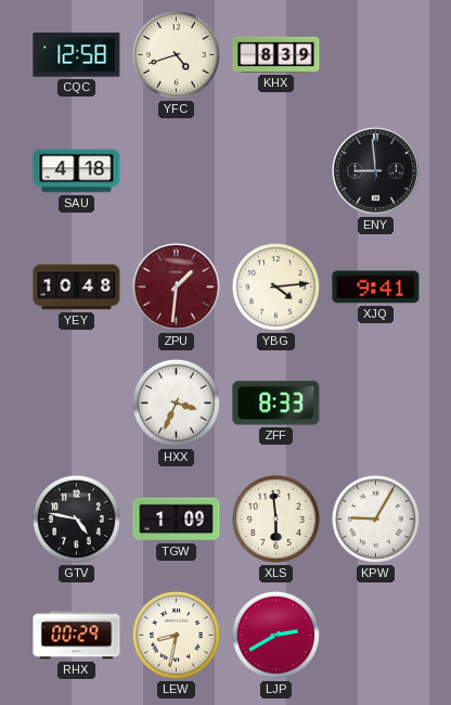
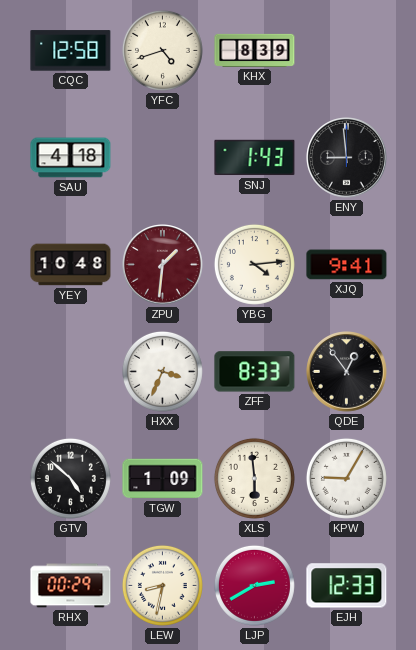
SNJ: none -> 1:43 (255, 158)
QDE: none -> 12:54 (347, 372)
GTV: 4:47 -> 4:52 (70, 478)
EJH: none -> 12:33 (347, 586)
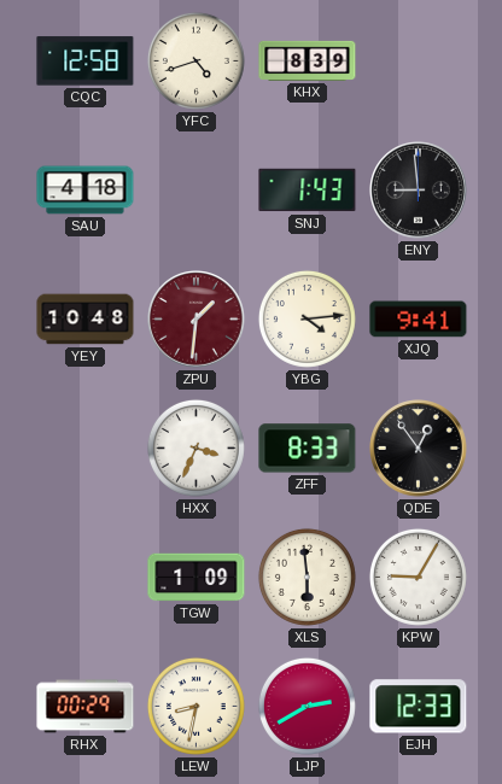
GTV: 4:52 -> none (70, 478)
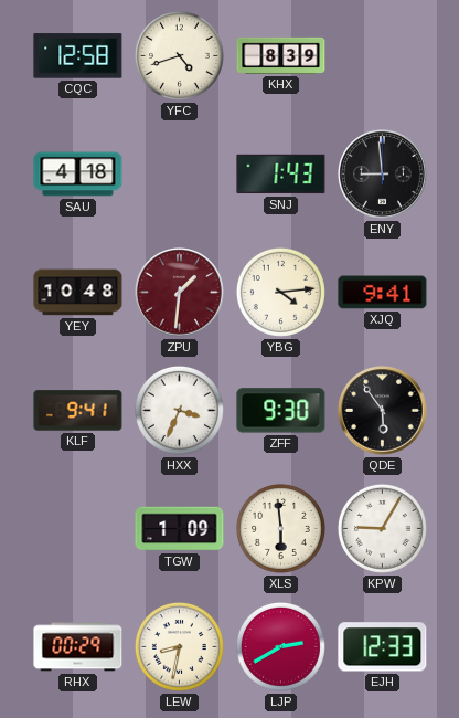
KLF: none -> 9:41 (78, 411)
ZFF: 8:33 -> 9:30 (281, 411)
QDE: 12:54 -> 5:54 (383, 411)
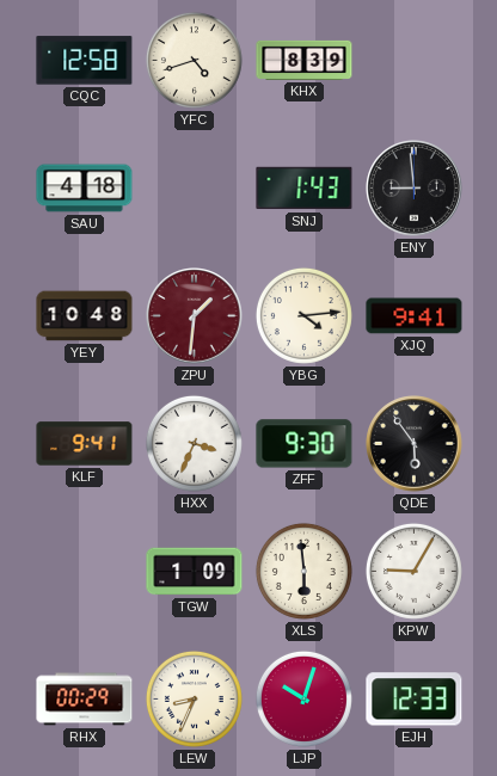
LEW: 8:32 -> 8:34 (194, 698)
LJP: 2:40 -> 10:03 (303, 698)
